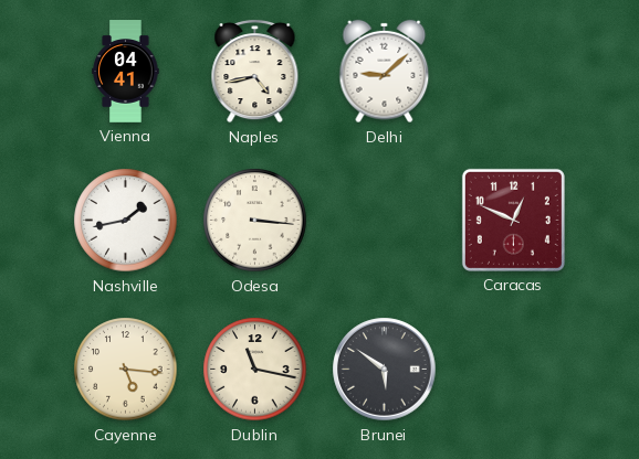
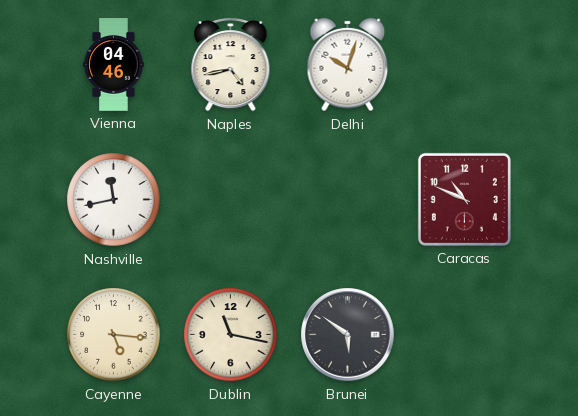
Vienna: 04:41 -> 04:46 (114, 65)
Delhi: 9:08 -> 10:03 (348, 65)
Nashville: 1:43 -> 11:43 (114, 200)
Odesa: 3:16 -> none (255, 221)
Caracas: 12:49 -> 10:49 (464, 199)
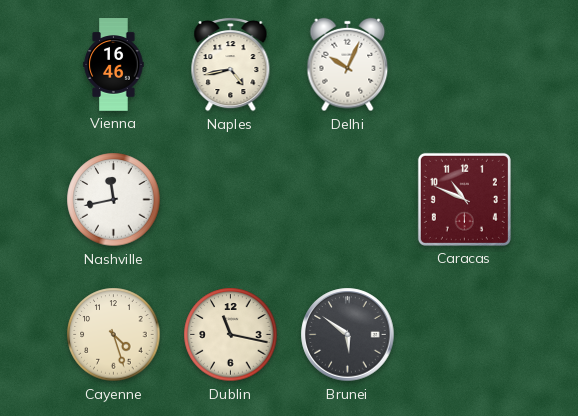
Vienna: 04:46 -> 16:46 (114, 65)
Delhi: 10:03 -> 10:04 (348, 65)
Cayenne: 5:16 -> 4:27 (114, 335)
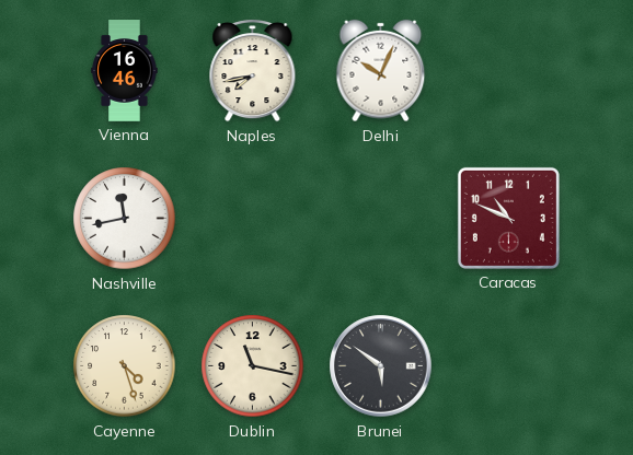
Naples: 4:43 -> 7:43 (253, 71)
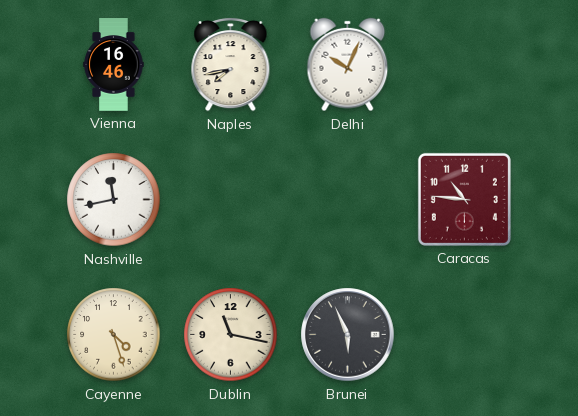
Caracas: 10:49 -> 10:46 (464, 199)
Brunei: 5:51 -> 5:56 (348, 335)
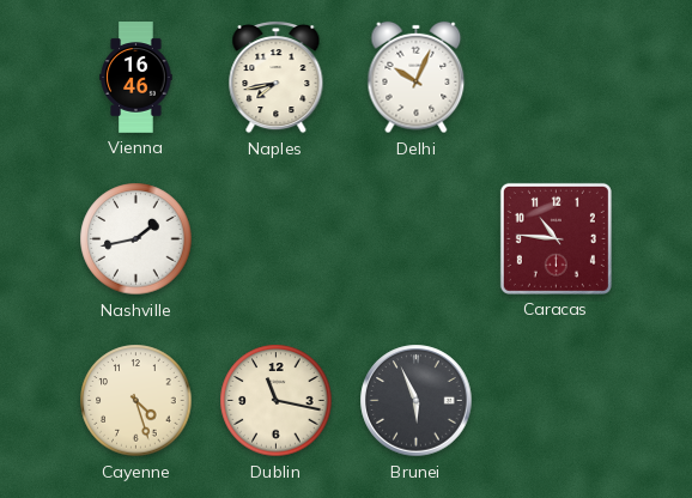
Nashville: 11:43 -> 1:43 (136, 239)
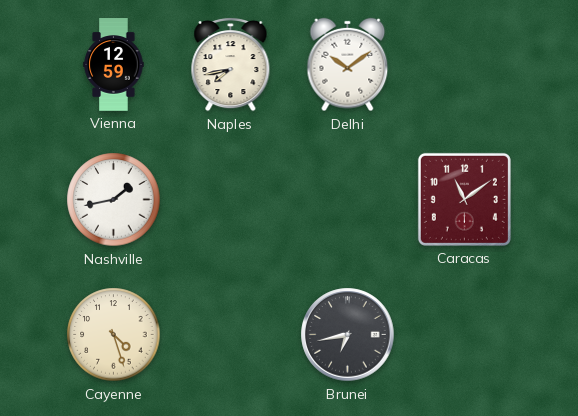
Vienna: 16:46 -> 12:59 (114, 65)
Delhi: 10:04 -> 10:09 (348, 65)
Caracas: 10:46 -> 11:09 (464, 199)
Dublin: 11:17 -> none (277, 401)
Brunei: 5:56 -> 6:43 (348, 335)
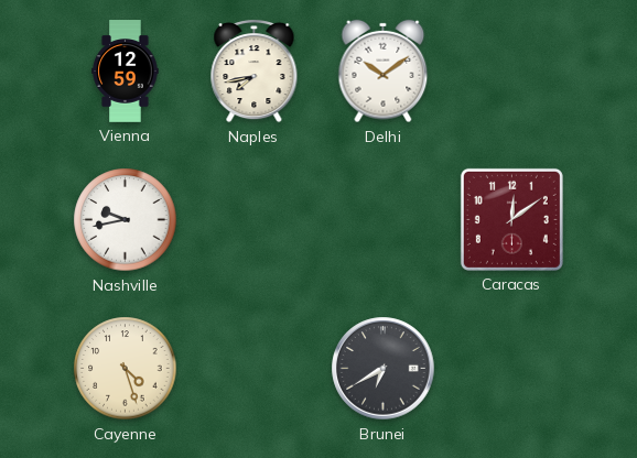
Nashville: 1:43 -> 9:43 (126, 220)
Caracas: 11:09 -> 12:09 (511, 219)
Brunei: 6:43 -> 6:40 (384, 369)
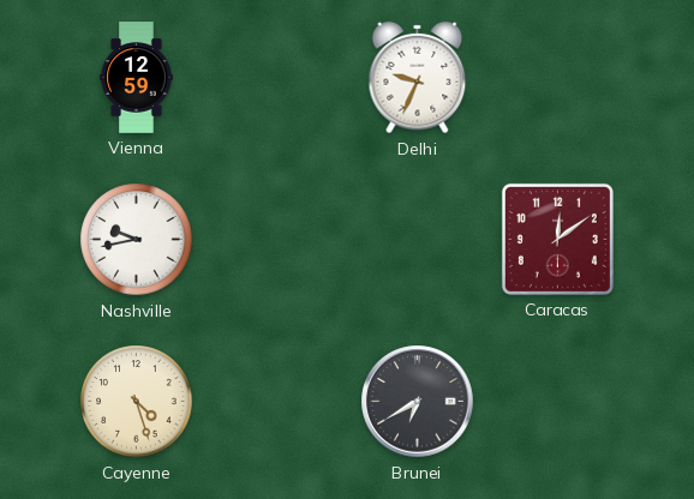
Naples: 7:43 -> none (255, 72)
Delhi: 10:09 -> 9:34 (418, 78)
